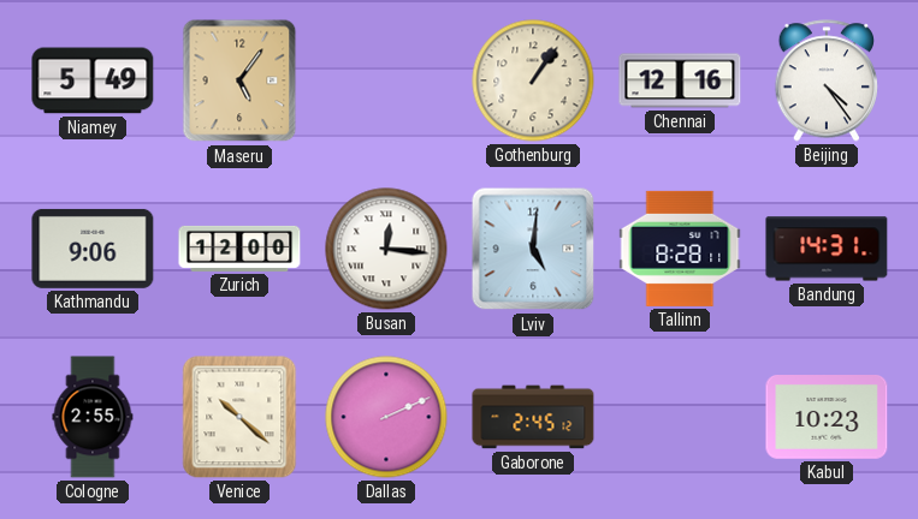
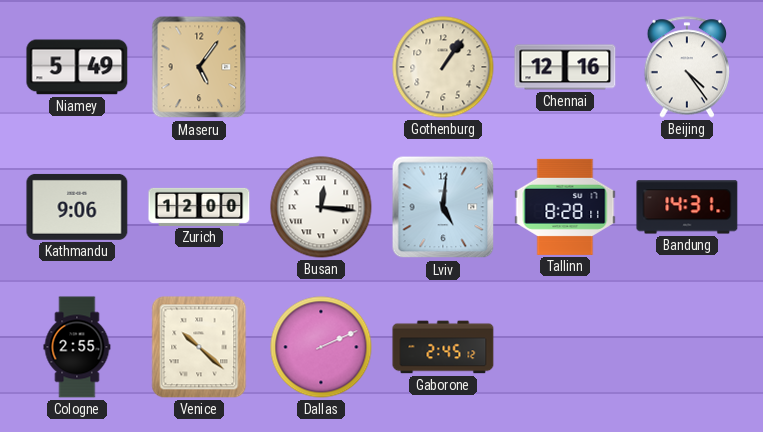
Kabul: 10:23 -> none (827, 418)
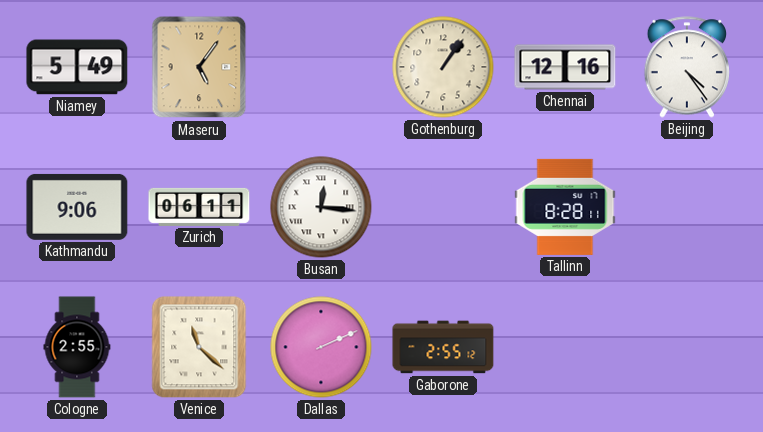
Zurich: 12:00 -> 06:11 (199, 207)
Lviv: 5:01 -> none (443, 207)
Bandung: 14:31 -> none (687, 207)
Venice: 10:22 -> 11:22 (199, 347)
Gaborone: 2:45 -> 2:55 (443, 347)
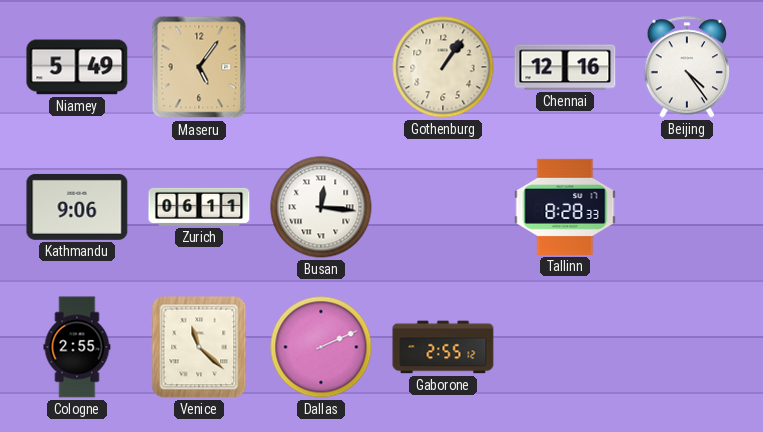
Tallinn: 8:28:11 -> 8:28:33 (565, 207)
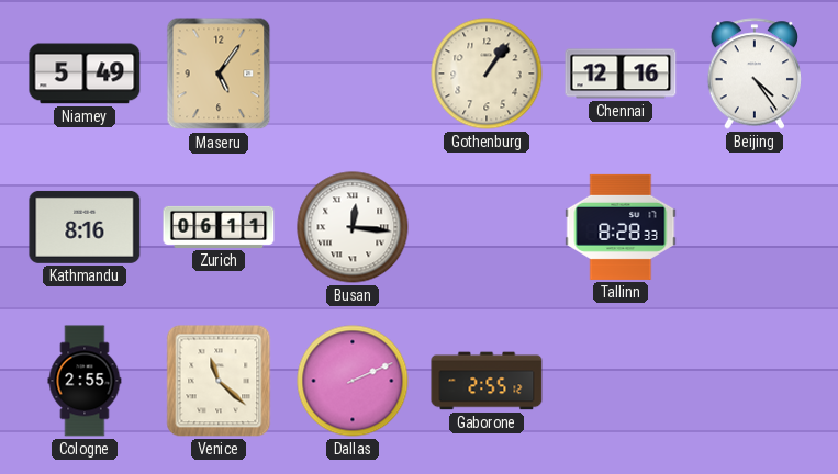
Kathmandu: 9:06 -> 8:16 (85, 227)
